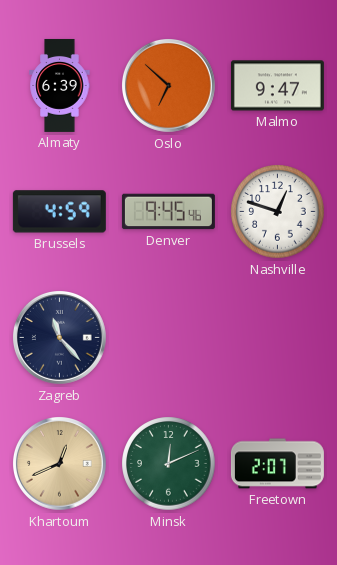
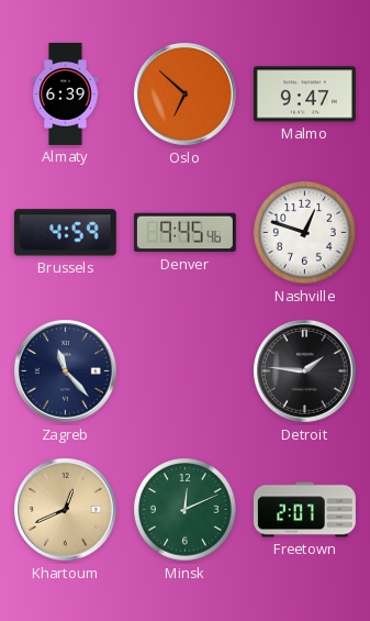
Detroit: none -> 1:46 (305, 372)
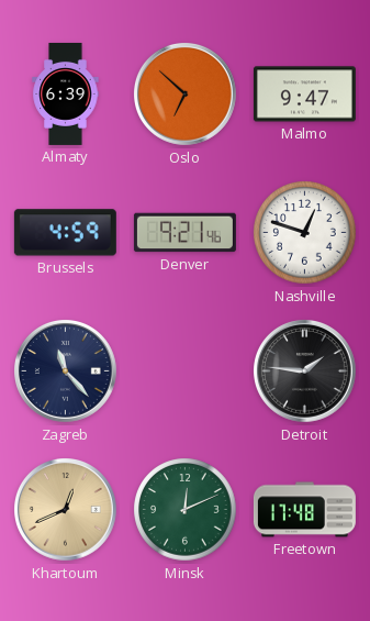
Denver: 9:45 -> 9:21 (184, 233)
Freetown: 2:07 -> 17:48 (304, 510)
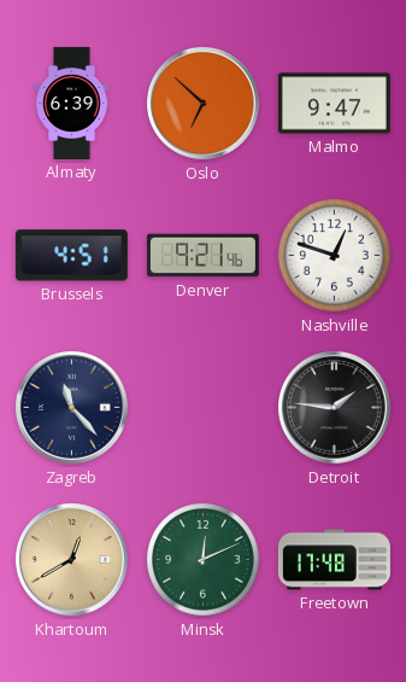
Brussels: 4:59 -> 4:51 (71, 256)
Khartoum: 12:41 -> 12:40 (72, 560)
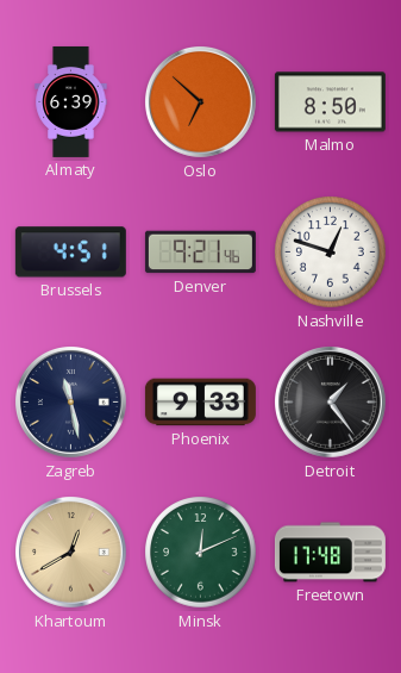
Malmo: 9:47 -> 8:50 (330, 102)
Zagreb: 11:23 -> 11:28 (71, 403)
Phoenix: none -> 9:33 (200, 403)
Detroit: 1:46 -> 1:24 (331, 403)
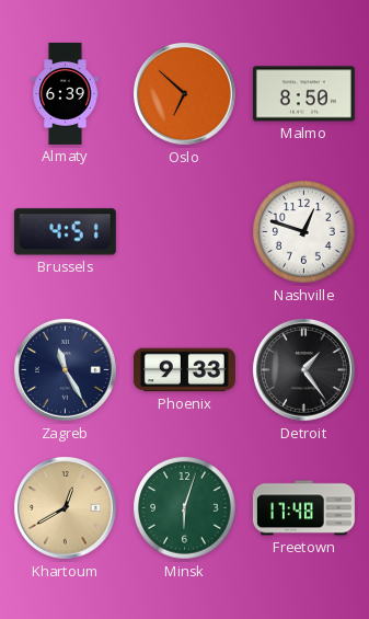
Denver: 9:21 -> none (200, 253)
Zagreb: 11:28 -> 11:25 (66, 370)
Minsk: 12:11 -> 6:03 (185, 508)
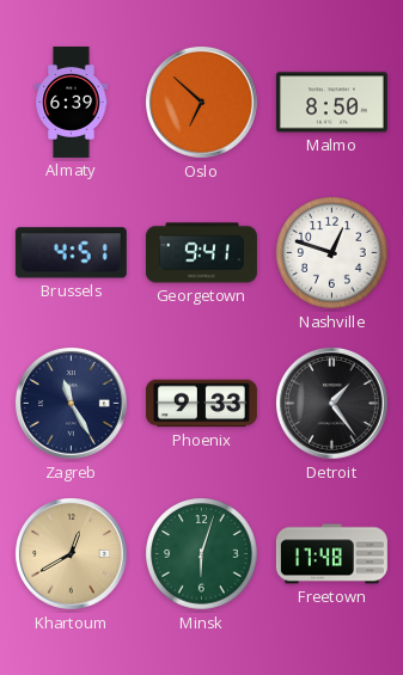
Georgetown: none -> 9:41 (201, 253)
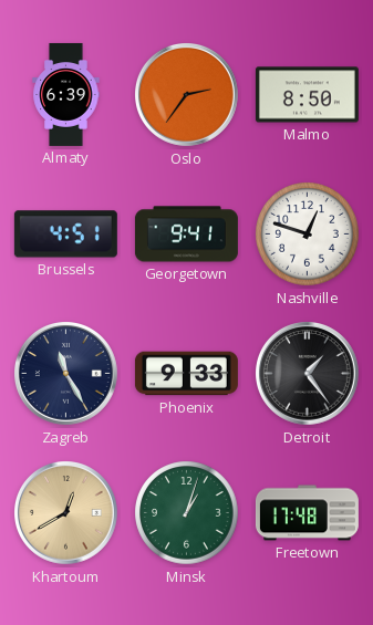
Oslo: 6:52 -> 2:36 (187, 95)
Minsk: 6:03 -> 1:03 (187, 513)
